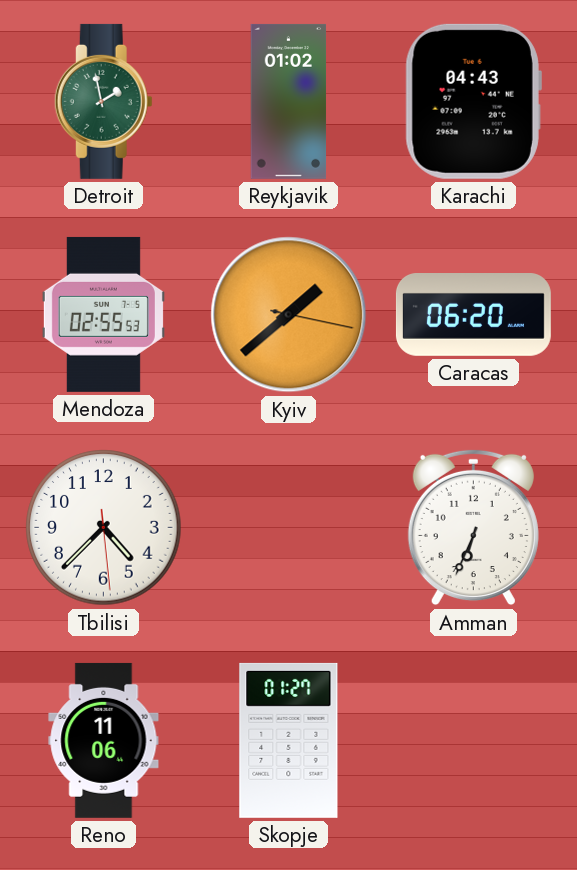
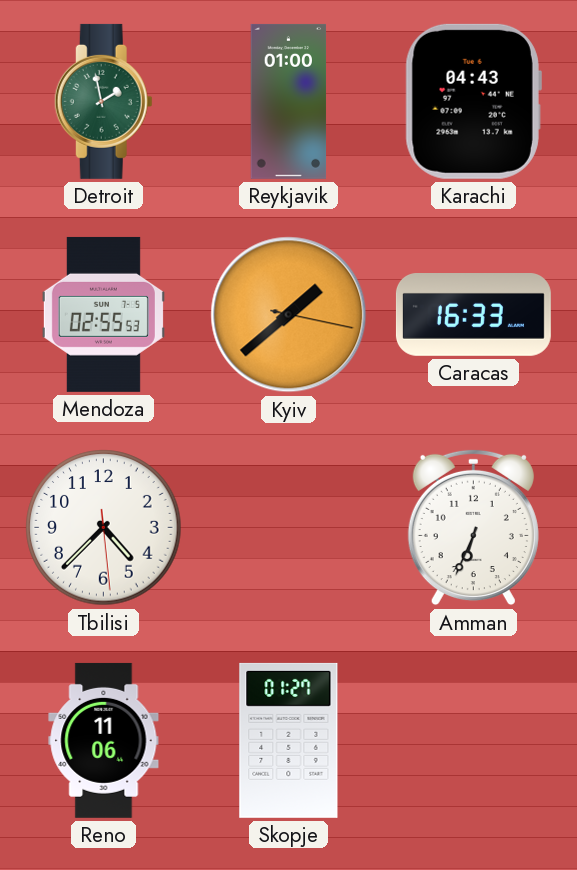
Reykjavik: 01:02 -> 01:00 (289, 101)
Caracas: 06:20 -> 16:33 (473, 315)
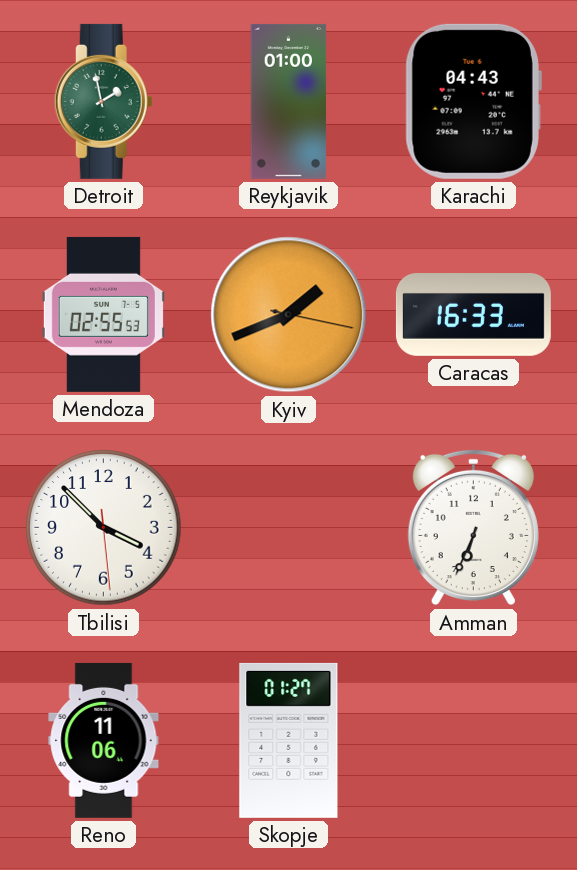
Kyiv: 1:38 -> 1:41 (289, 315)
Tbilisi: 4:37 -> 3:52 (104, 528)
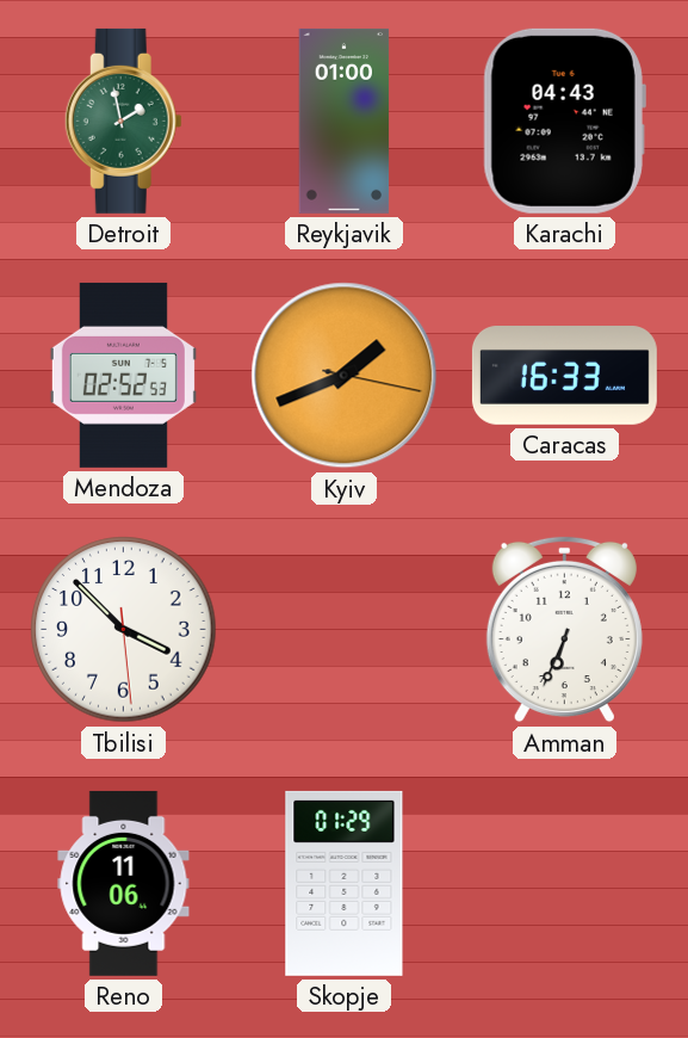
Mendoza: 02:55 -> 02:52 (123, 375)
Skopje: 01:27 -> 01:29 (345, 883)
